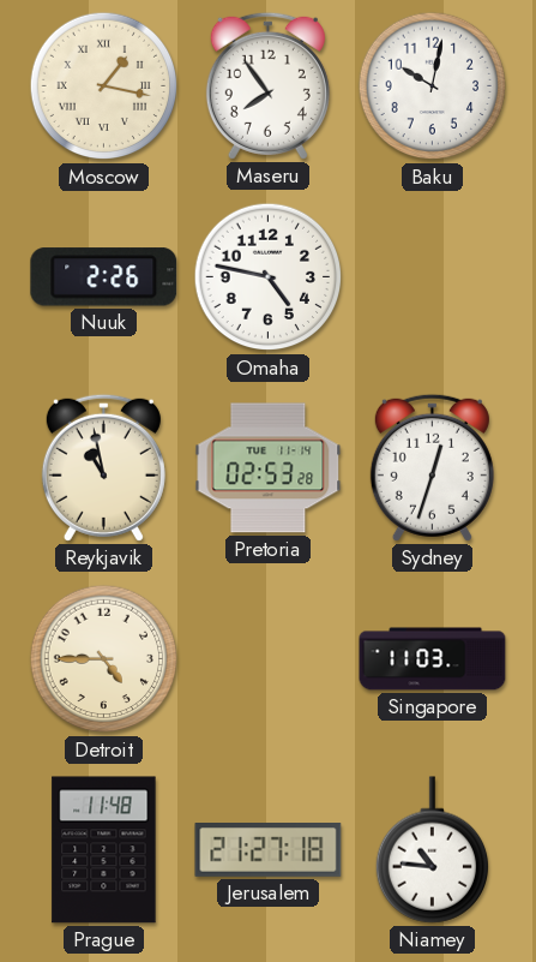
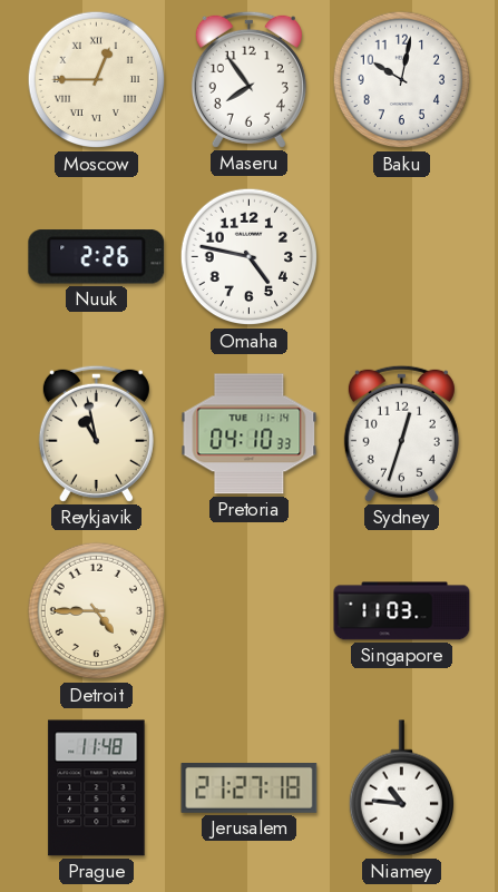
Moscow: 1:17 -> 12:45 (97, 80)
Pretoria: 02:53 -> 04:10 (250, 434)
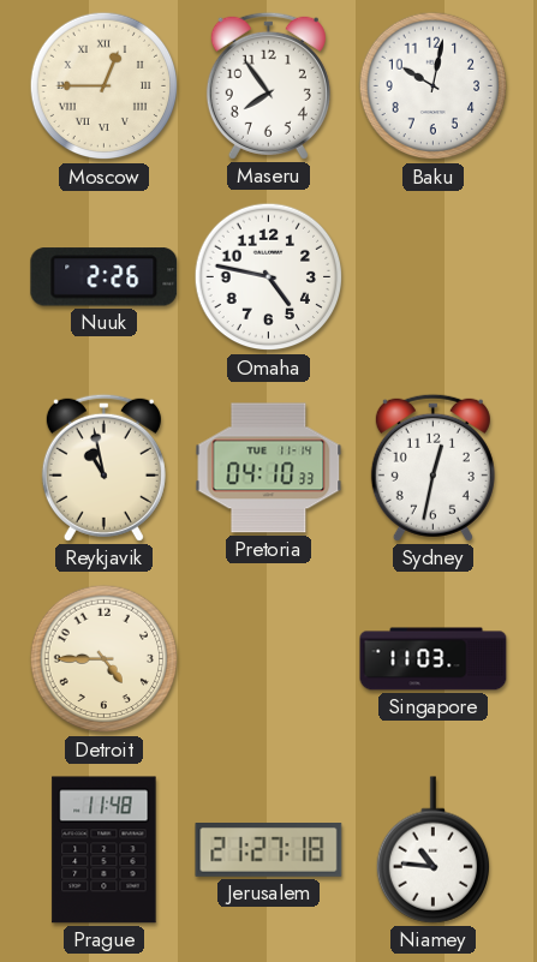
Sydney: 12:33 -> 12:32 (432, 467)
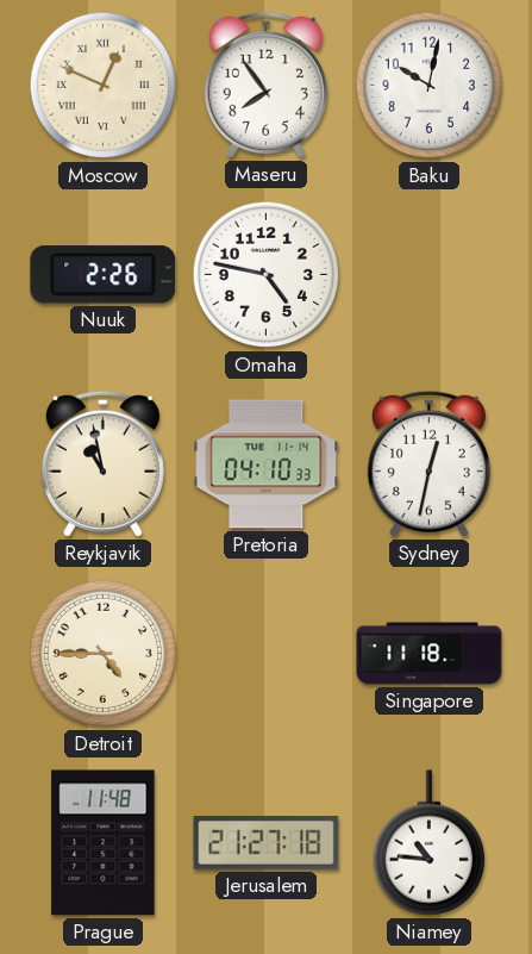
Moscow: 12:45 -> 12:49 (104, 86)
Singapore: 11:03 -> 11:18 (430, 654)
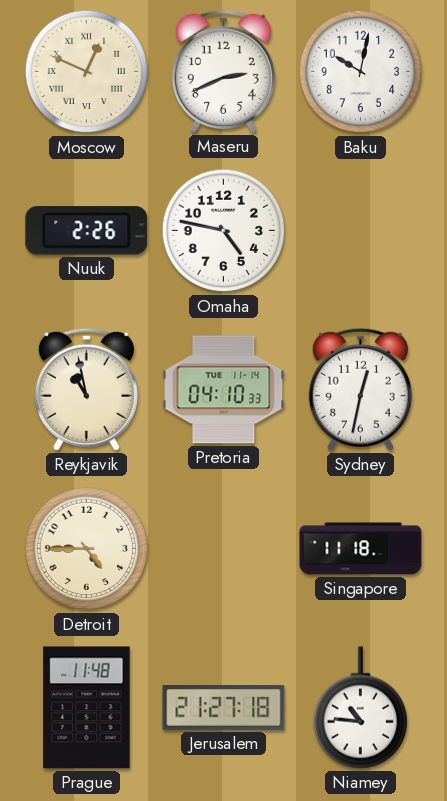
Maseru: 7:54 -> 2:41 (223, 71)
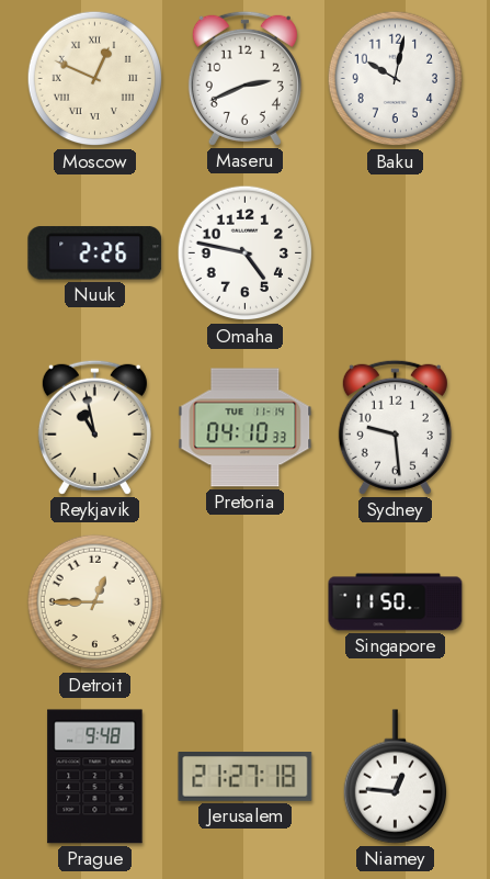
Sydney: 12:32 -> 9:29 (395, 427)
Detroit: 4:45 -> 12:45 (95, 602)
Singapore: 11:18 -> 11:50 (396, 602)
Prague: 11:48 -> 9:48 (95, 777)
Niamey: 10:46 -> 12:46 (395, 777)
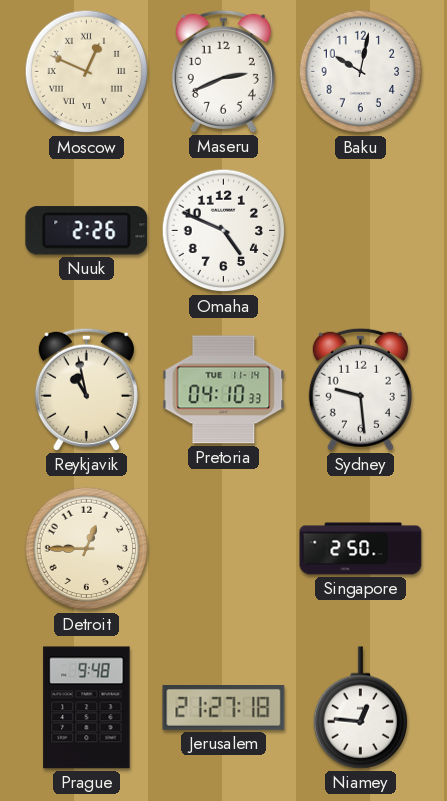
Omaha: 4:47 -> 4:49 (224, 231)
Singapore: 11:50 -> 2:50 (361, 549)
